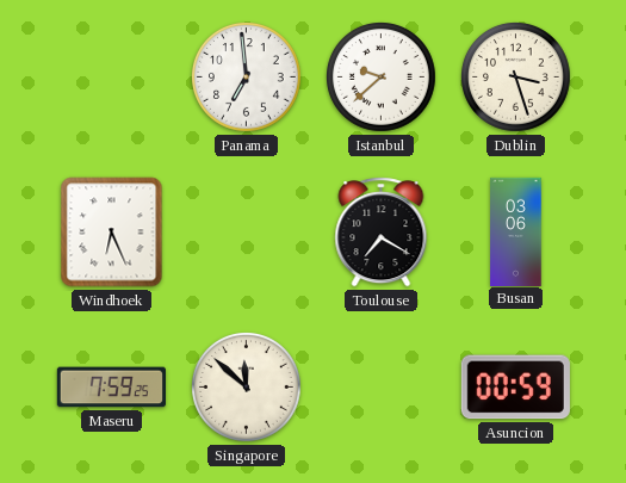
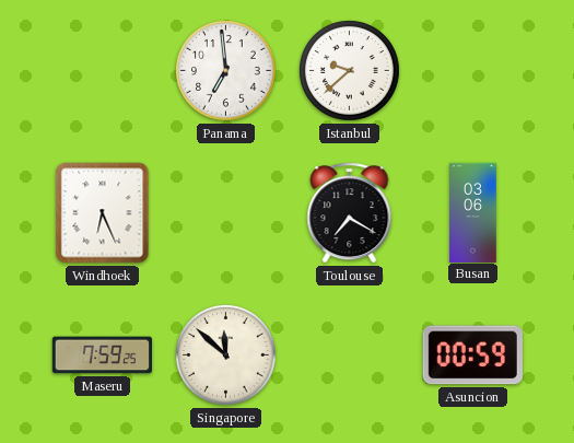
Dublin: 3:27 -> none (516, 78)
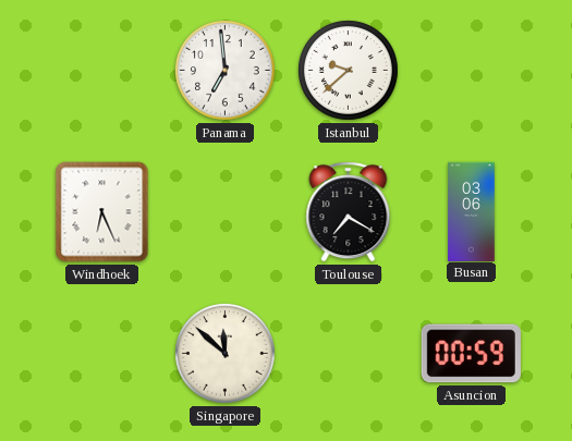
Maseru: 7:59 -> none (102, 355)
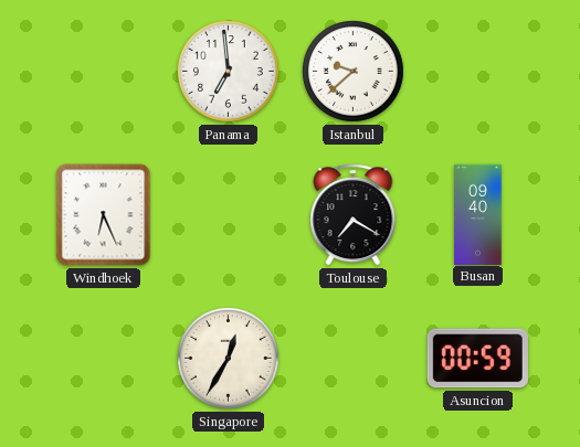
Busan: 03:06 -> 09:40 (478, 214)
Singapore: 11:52 -> 12:35 (229, 359)
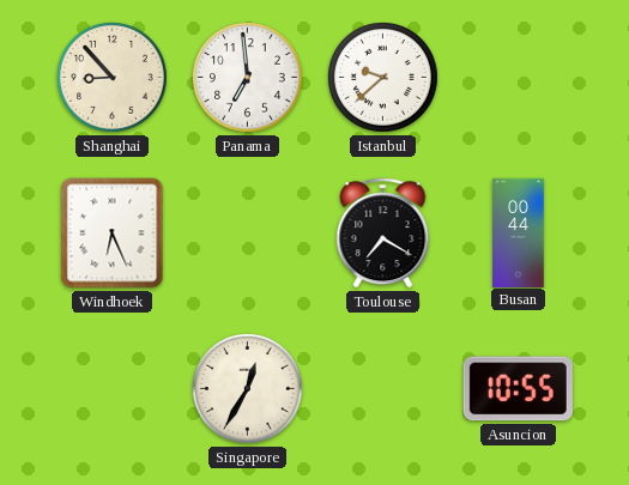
Shanghai: none -> 8:53 (113, 78)
Busan: 09:40 -> 00:44 (519, 232)
Asuncion: 00:59 -> 10:55 (518, 389)
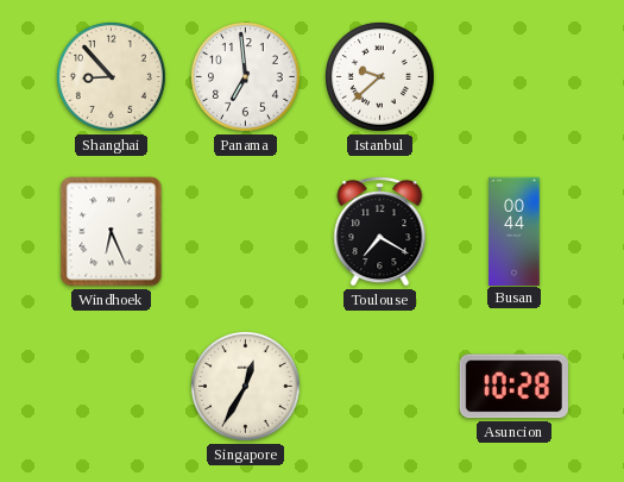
Asuncion: 10:55 -> 10:28 (513, 387)
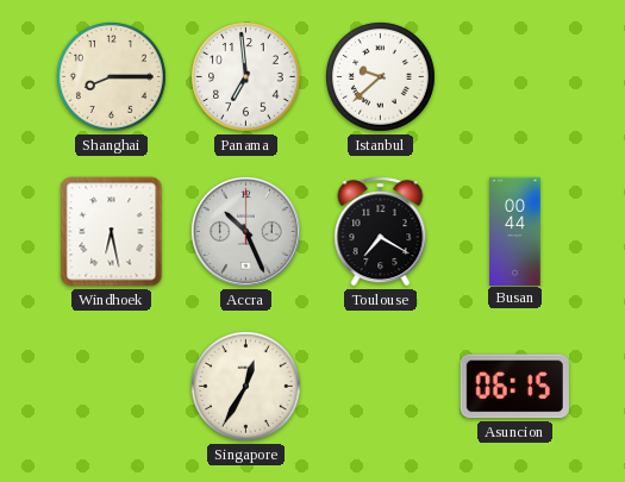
Shanghai: 8:53 -> 8:15 (112, 77)
Windhoek: 6:26 -> 6:28 (112, 232)
Accra: none -> 10:26 (245, 231)
Asuncion: 10:28 -> 06:15 (514, 387)
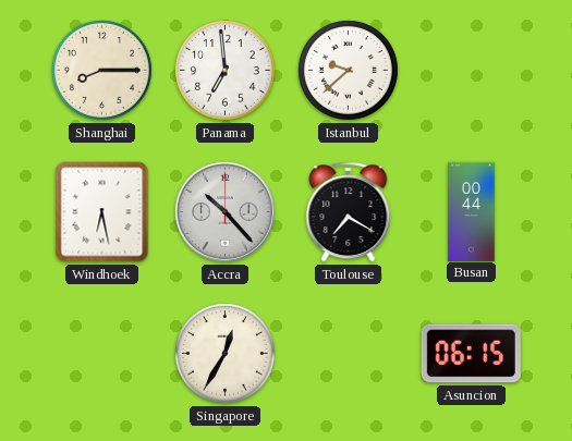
Accra: 10:26 -> 10:23 (224, 211)
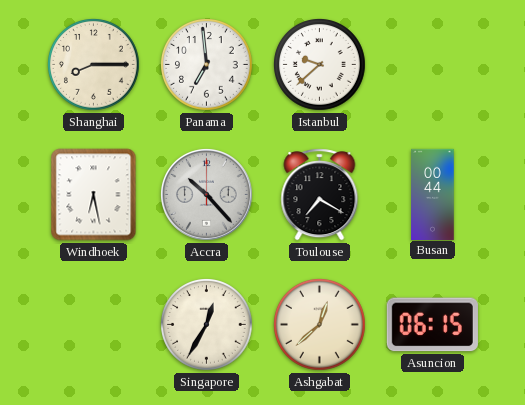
Ashgabat: none -> 12:38 (320, 325)
